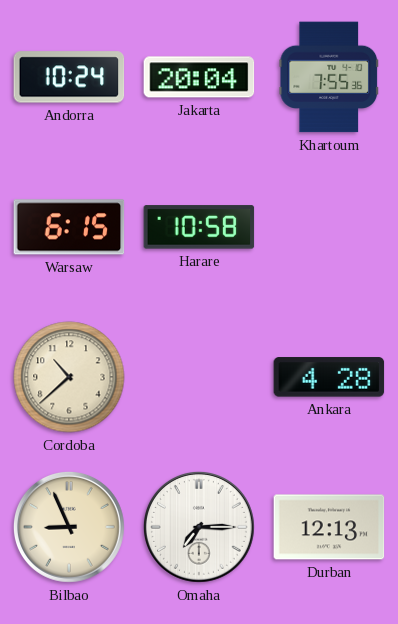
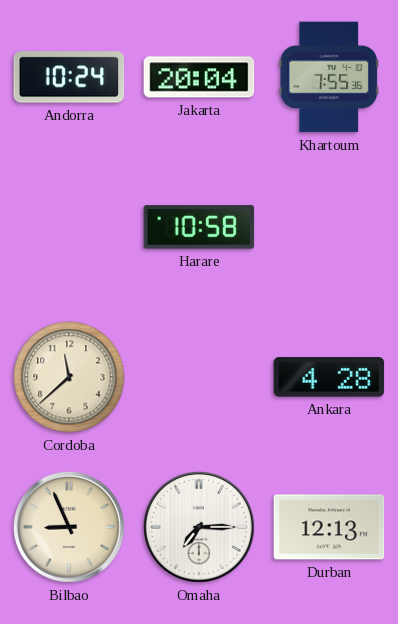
Warsaw: 6:15 -> none (69, 227)
Cordoba: 10:38 -> 11:38 (69, 377)
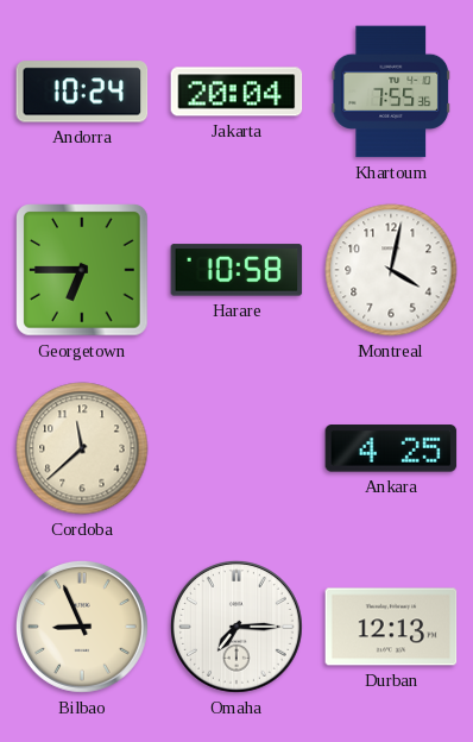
Georgetown: none -> 6:45 (83, 271)
Montreal: none -> 4:02 (391, 270)
Ankara: 4:28 -> 4:25 (391, 448)
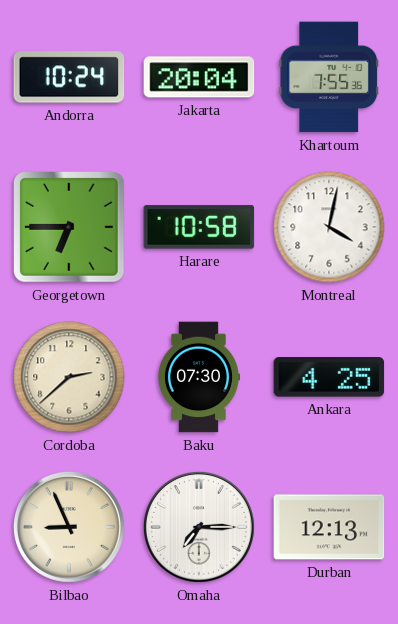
Cordoba: 11:38 -> 2:38 (69, 377)
Baku: none -> 07:30 (198, 377)
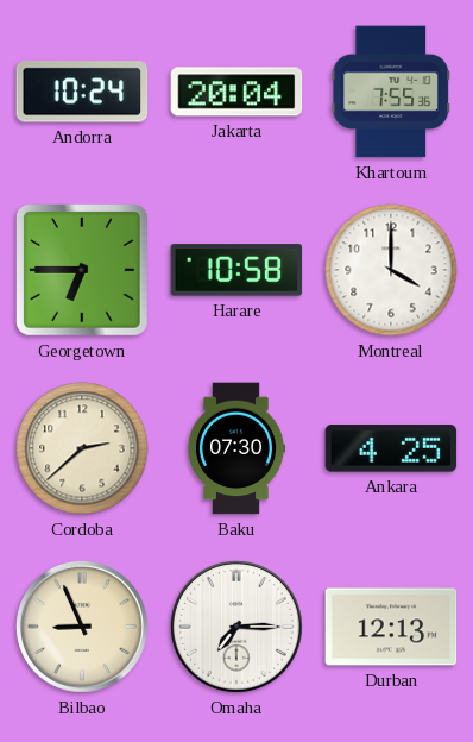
Montreal: 4:02 -> 4:00 (391, 270)
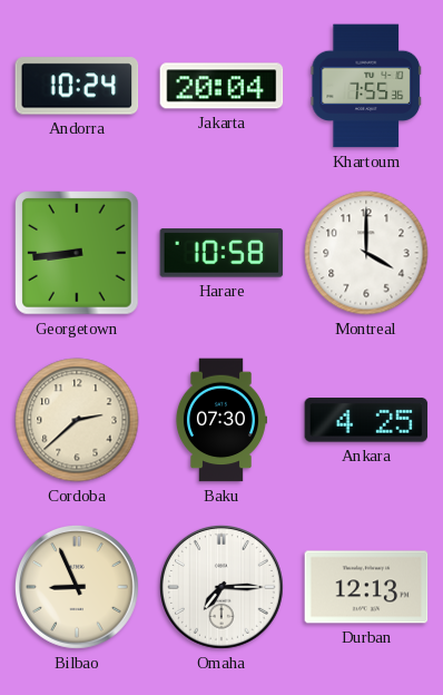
Georgetown: 6:45 -> 8:44 (78, 254)
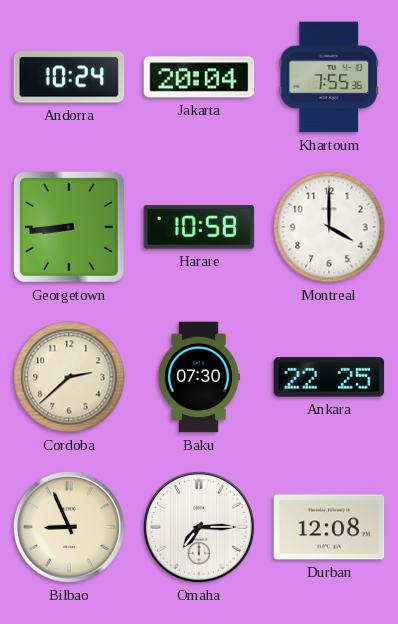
Ankara: 4:25 -> 22:25 (329, 377)
Durban: 12:13 -> 12:08 (329, 527)
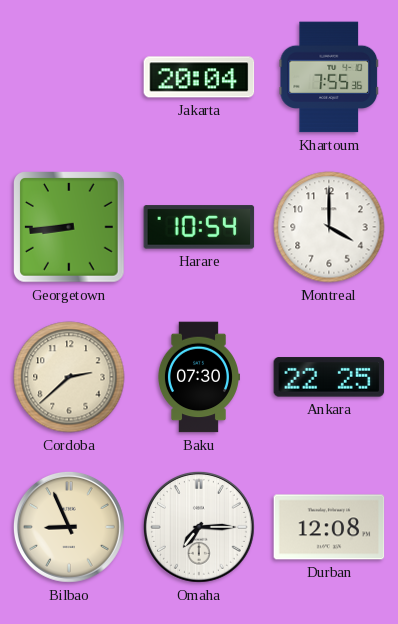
Andorra: 10:24 -> none (69, 77)
Harare: 10:58 -> 10:54 (199, 227)
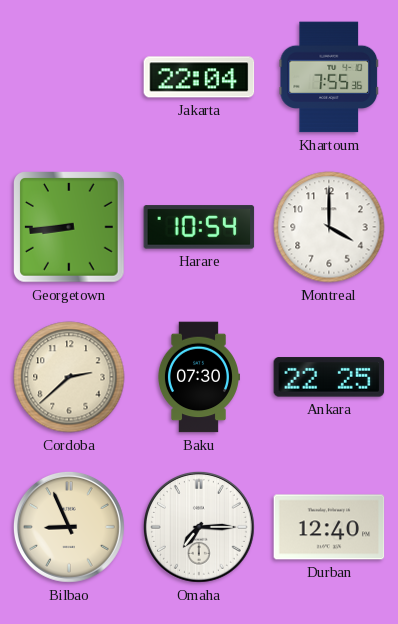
Jakarta: 20:04 -> 22:04 (199, 77)
Durban: 12:08 -> 12:40 (329, 527)
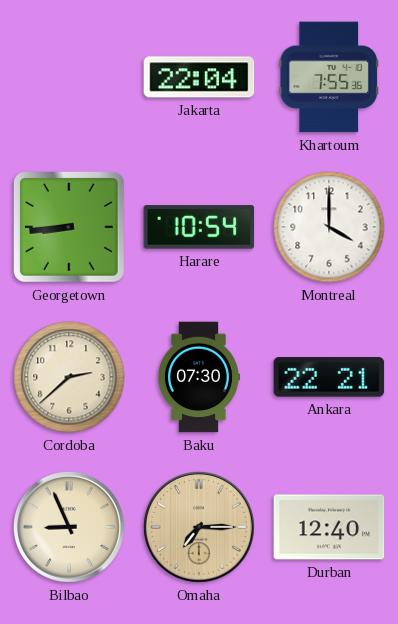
Ankara: 22:25 -> 22:21 (329, 377)
Omaha dial: white -> champagne (199, 527)
